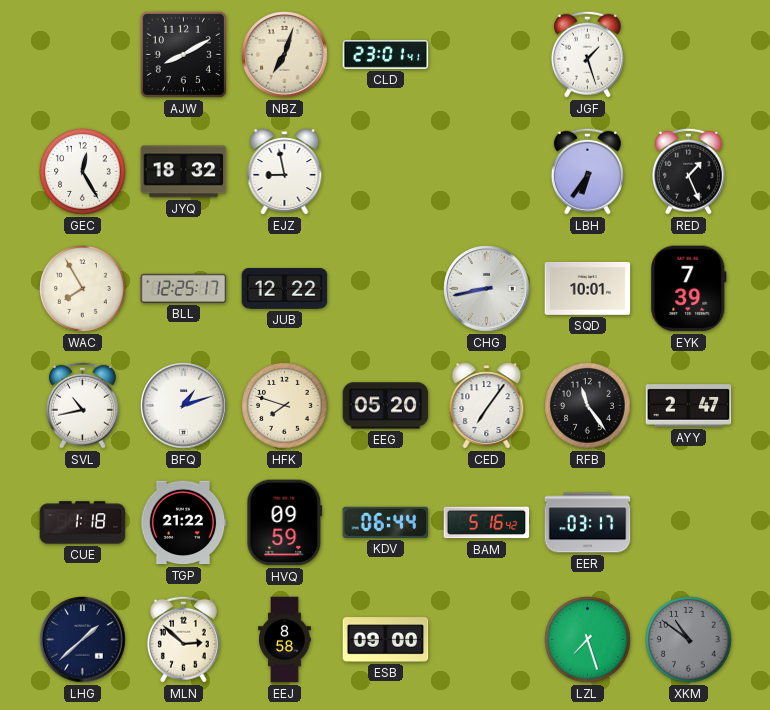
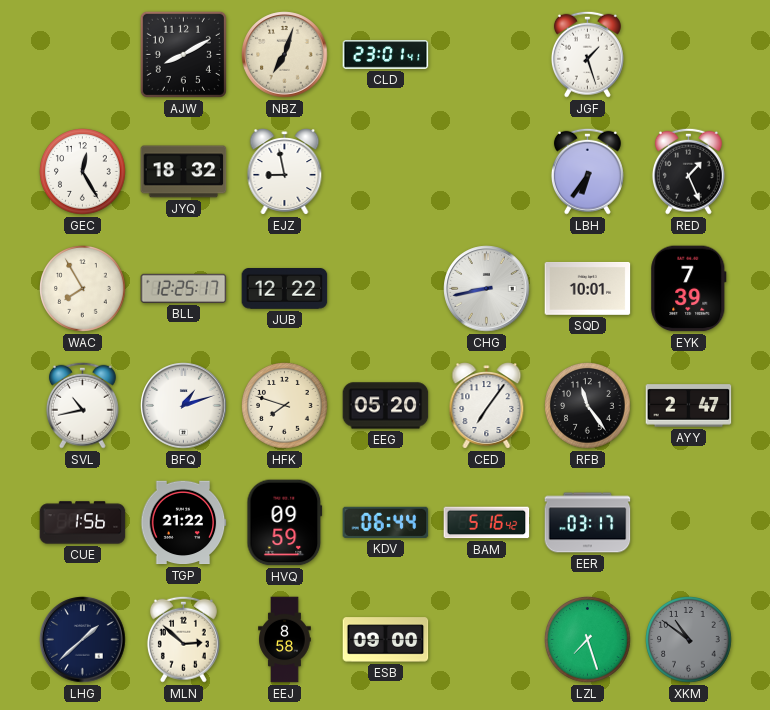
CUE: 1:18 -> 1:56 (83, 523)
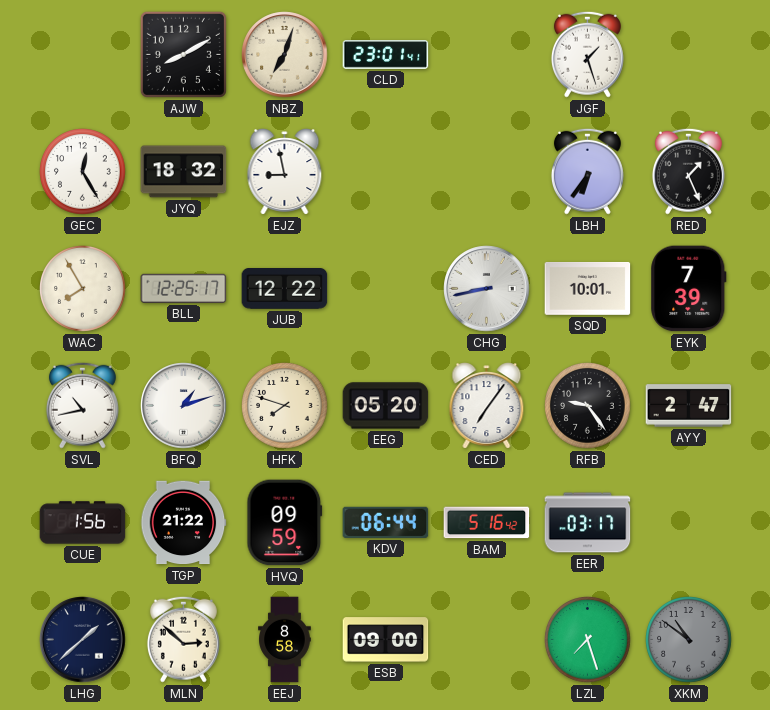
RFB: 11:24 -> 9:24 (588, 406)
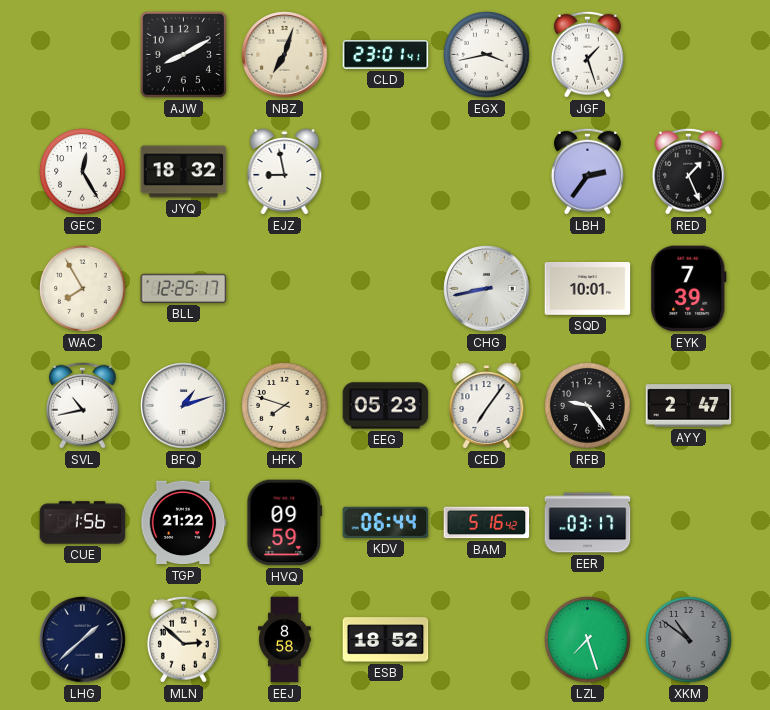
EGX: none -> 3:43 (487, 55)
LBH: 6:36 -> 2:36 (587, 171)
JUB: 12:22 -> none (285, 289)
EEG: 05:20 -> 05:23 (386, 406)
ESB: 09:00 -> 18:52 (386, 640)
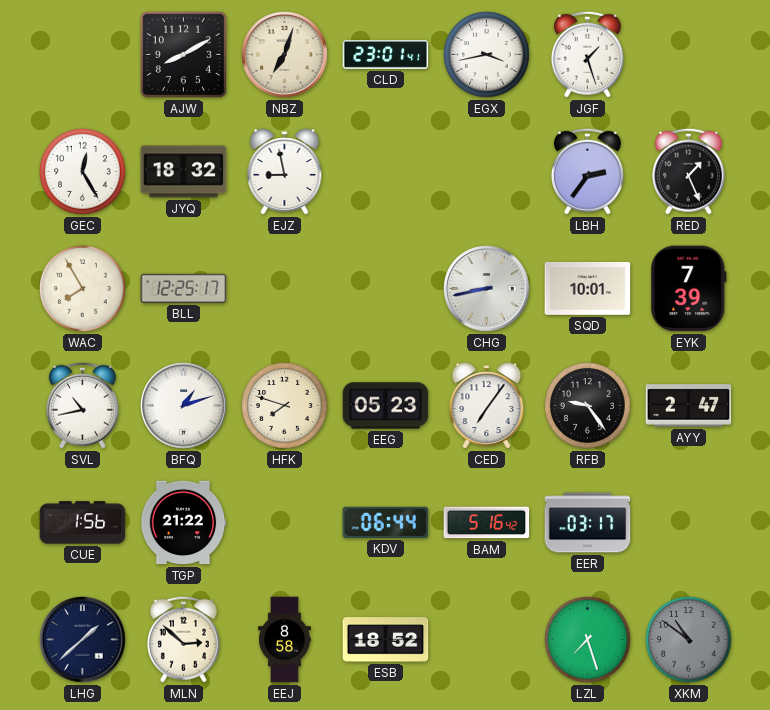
HVQ: 09:59 -> none (285, 523)
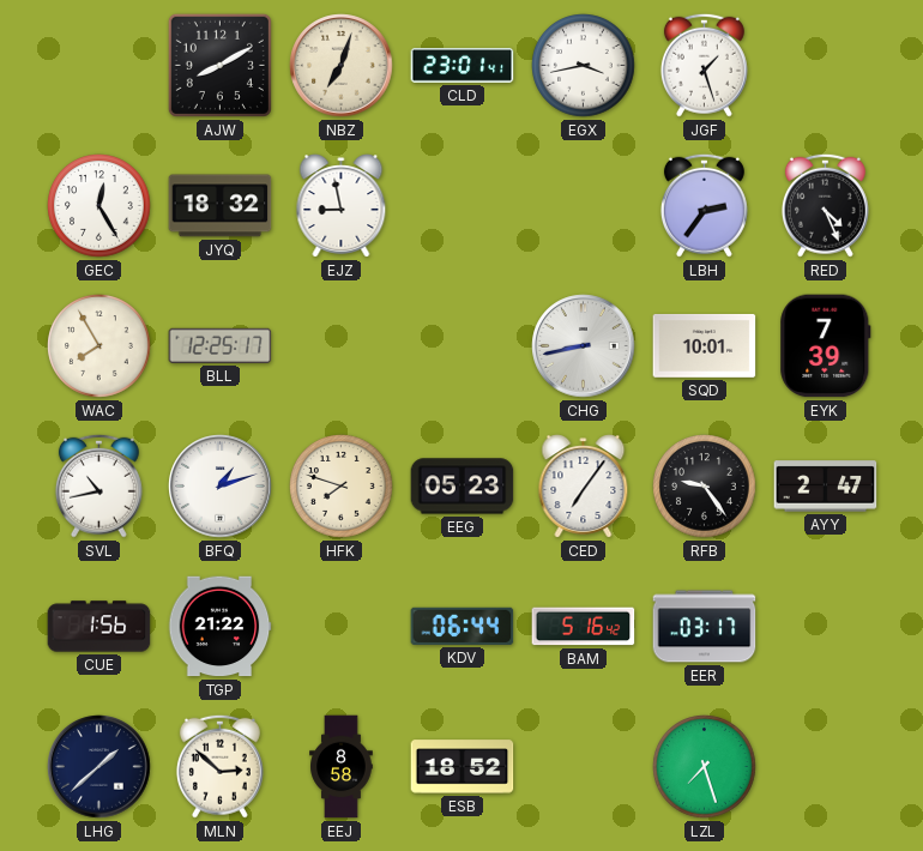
RED: 1:26 -> 4:26 (825, 205)
XKM: 10:51 -> none (689, 640)
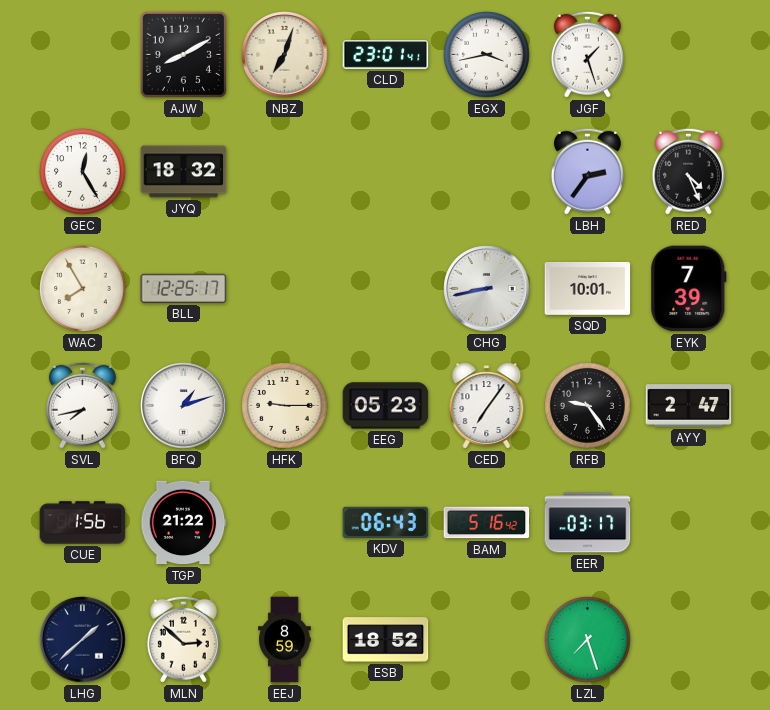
EJZ: 8:58 -> none (342, 206)
SVL: 10:43 -> 7:43 (82, 405)
HFK: 7:48 -> 9:15 (285, 406)
KDV: 06:44 -> 06:43 (386, 522)
EEJ: 8:58 -> 8:59 (285, 640)
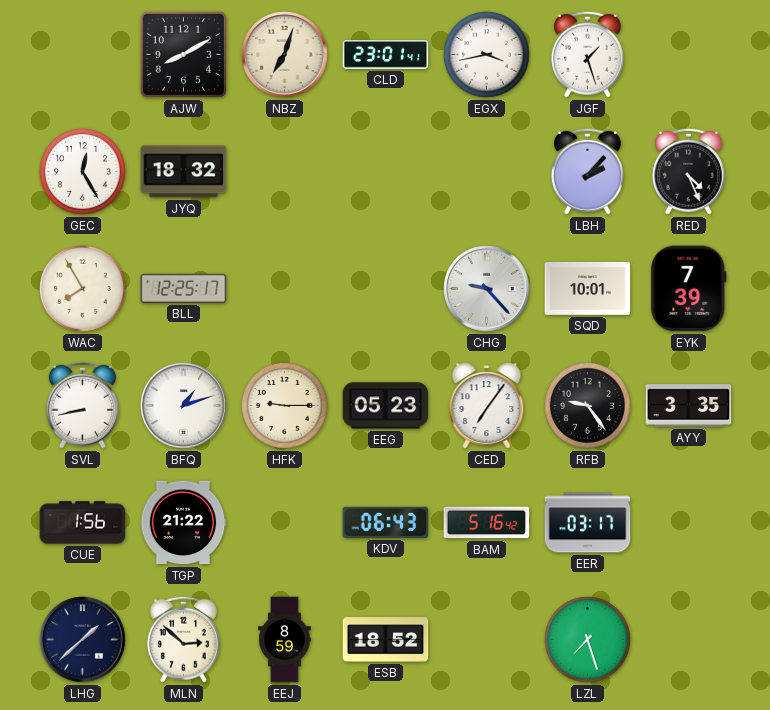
LBH: 2:36 -> 2:07 (587, 171)
CHG: 8:43 -> 9:23 (487, 289)
SVL: 7:43 -> 8:43 (82, 405)
AYY: 2:47 -> 3:35 (689, 406)
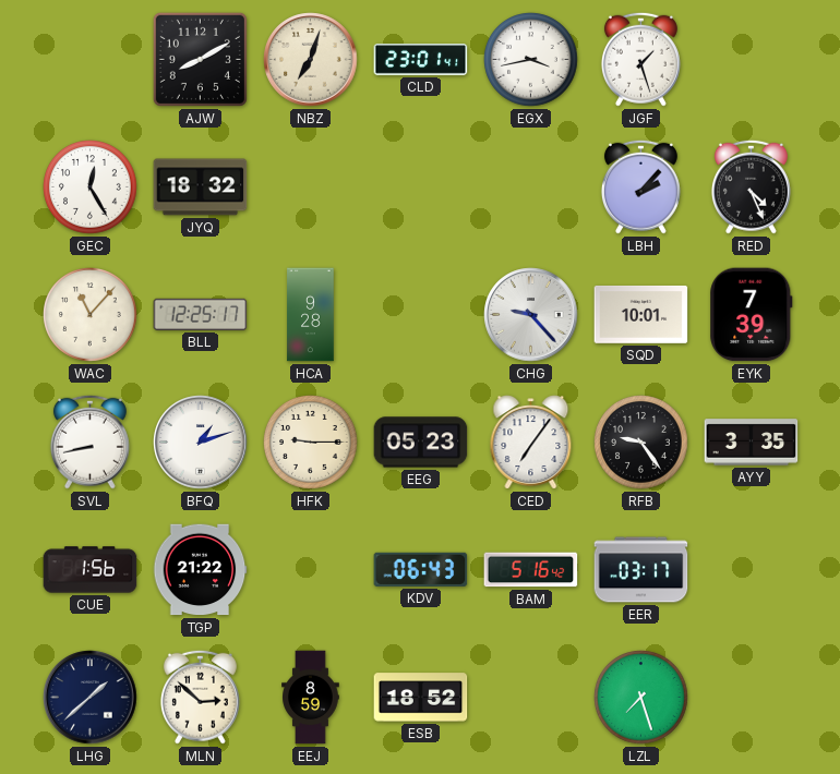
WAC: 7:55 -> 11:07 (91, 315)
HCA: none -> 9:28 (311, 315)
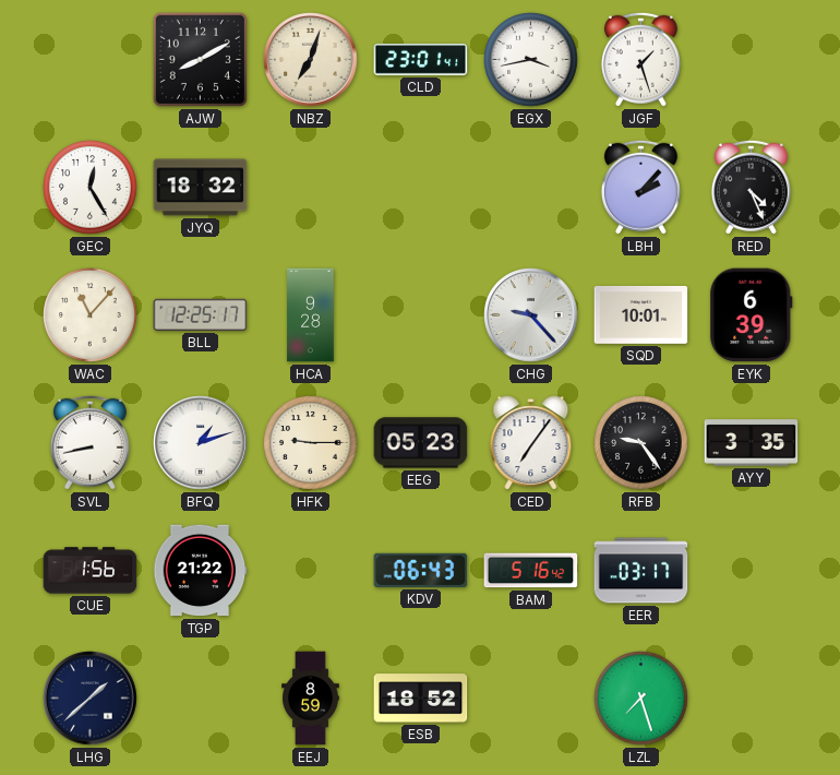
EYK: 7:39 -> 6:39 (752, 315)
MLN: 2:52 -> none (200, 697)
